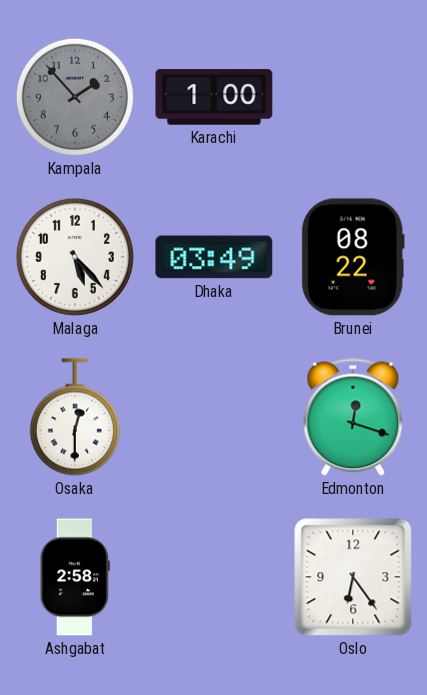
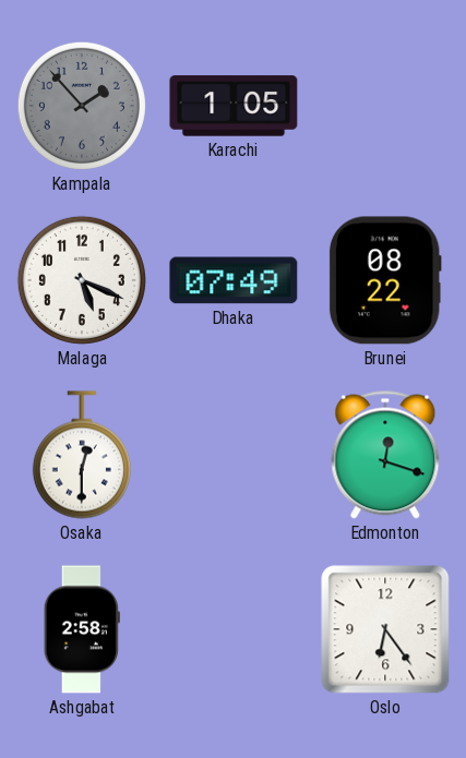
Karachi: 1:00 -> 1:05 (234, 106)
Malaga: 5:23 -> 5:19 (82, 280)
Dhaka: 03:49 -> 07:49 (234, 280)
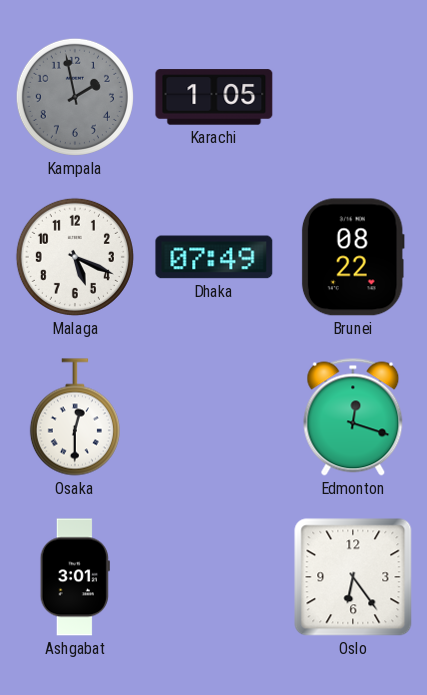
Kampala: 1:53 -> 1:58 (75, 97)
Ashgabat: 2:58 -> 3:01 (75, 577)
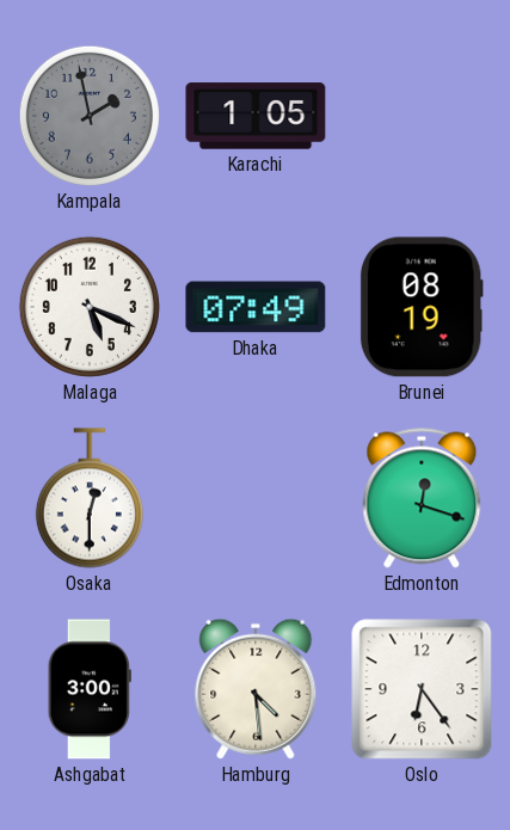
Brunei: 08:22 -> 08:19 (422, 307)
Ashgabat: 3:01 -> 3:00 (90, 689)
Hamburg: none -> 4:29 (256, 689)
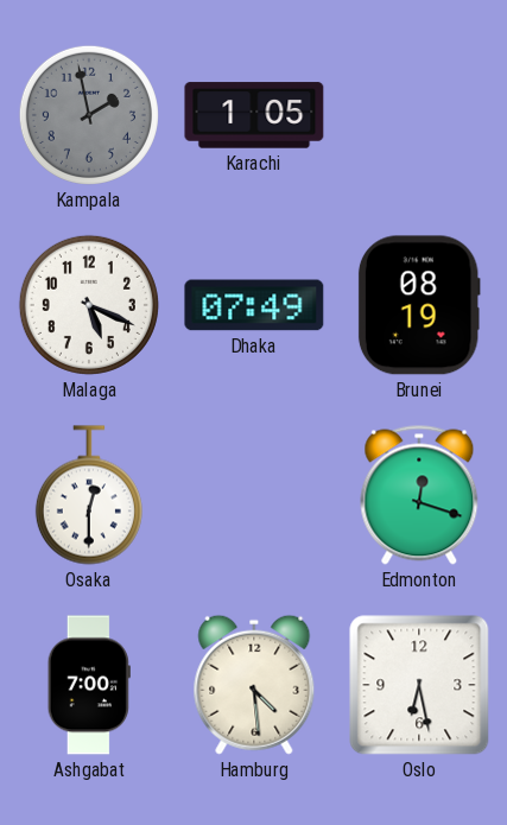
Ashgabat: 3:00 -> 7:00 (89, 685)
Oslo: 6:24 -> 6:28 (419, 685)
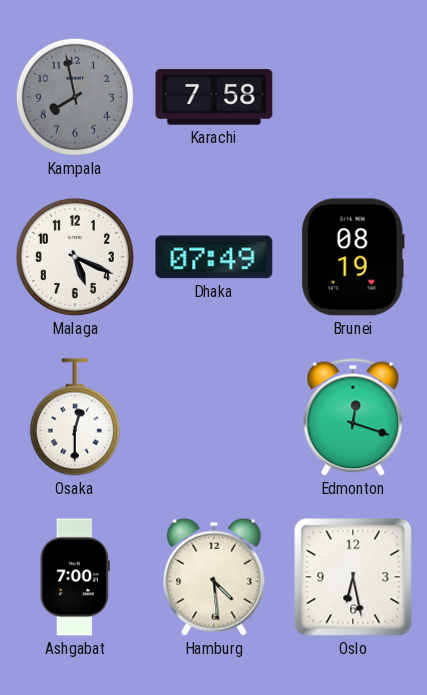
Kampala: 1:58 -> 7:58 (75, 97)
Karachi: 1:05 -> 7:58 (214, 97)
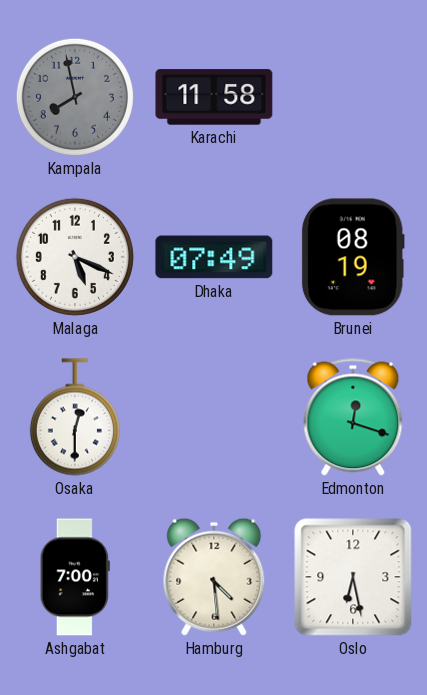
Karachi: 7:58 -> 11:58 (214, 97)
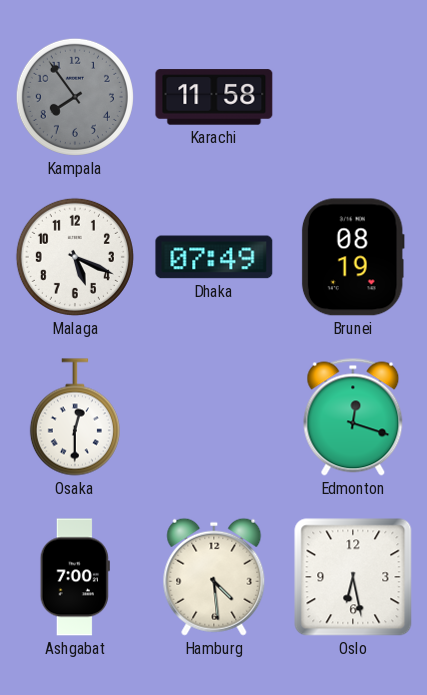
Kampala: 7:58 -> 7:54 (75, 97)
